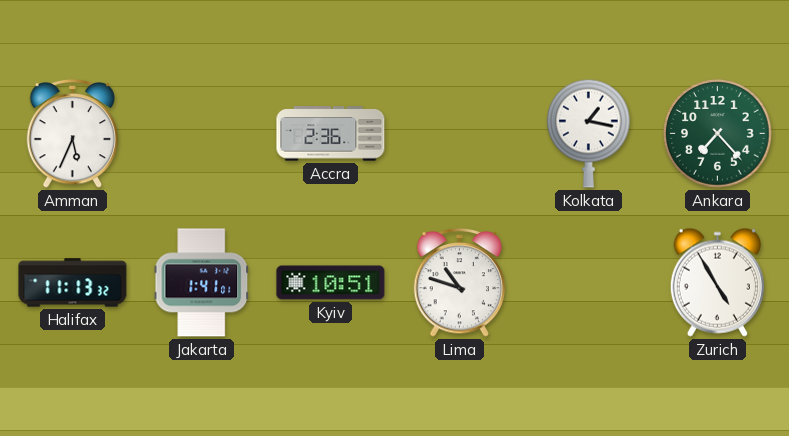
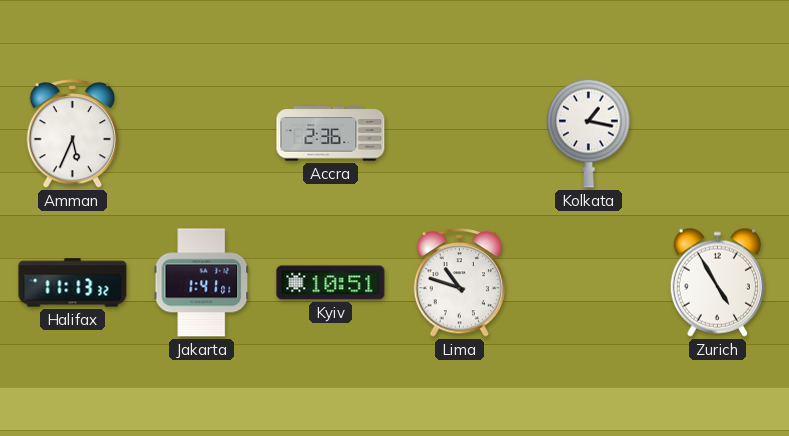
Ankara: 7:23 -> none (718, 134)
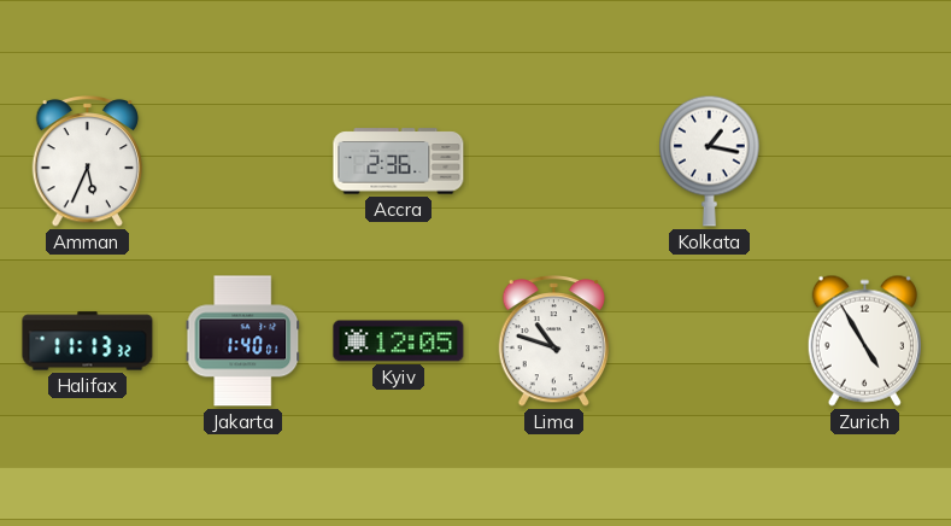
Jakarta: 1:41 -> 1:40 (243, 341)
Kyiv: 10:51 -> 12:05 (399, 341)
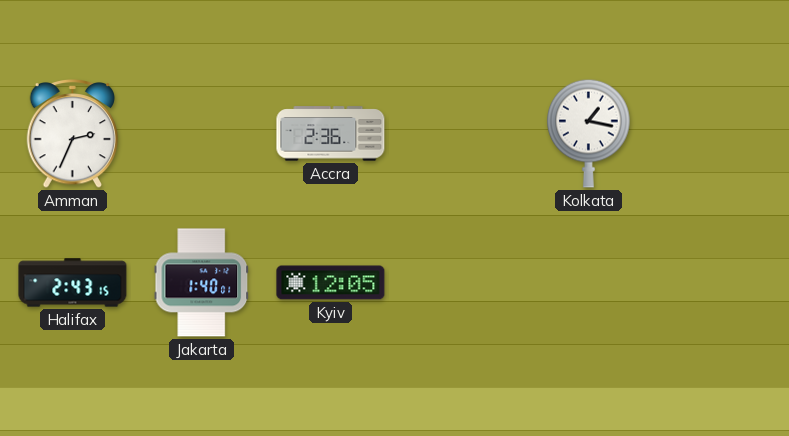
Amman: 5:34 -> 2:34 (73, 134)
Halifax: 11:13 -> 2:43 (73, 283)
Lima: 10:48 -> none (554, 341)
Zurich: 4:55 -> none (864, 340)
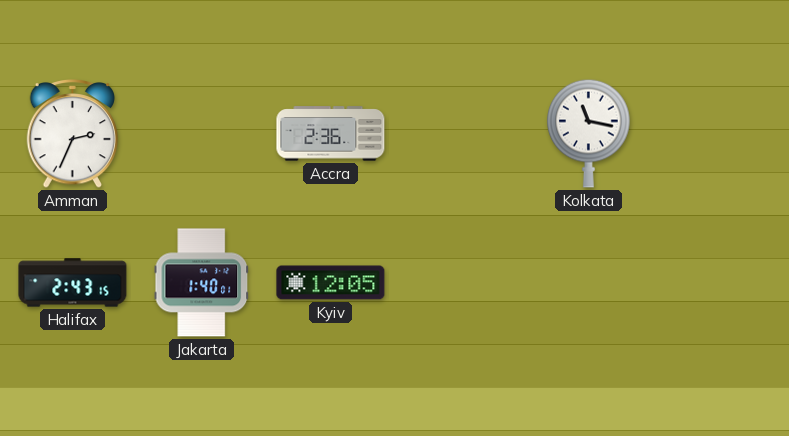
Kolkata: 1:17 -> 11:17 (589, 133)
